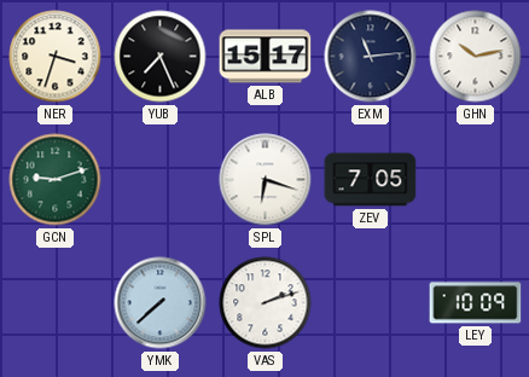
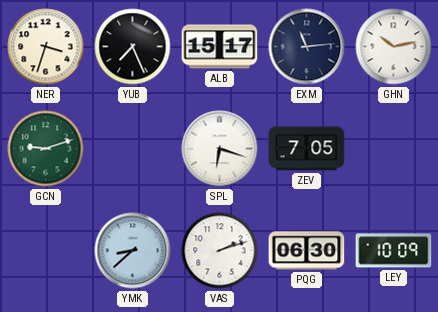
YMK: 7:38 -> 8:38 (133, 251)
PQG: none -> 06:30 (307, 251)
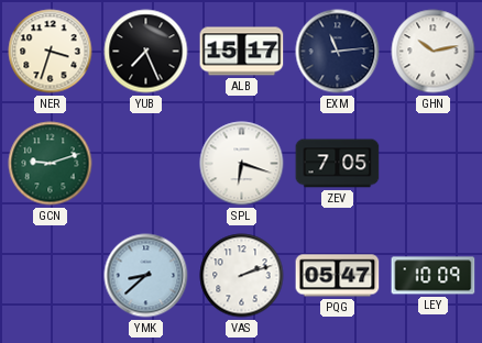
PQG: 06:30 -> 05:47 (338, 276)
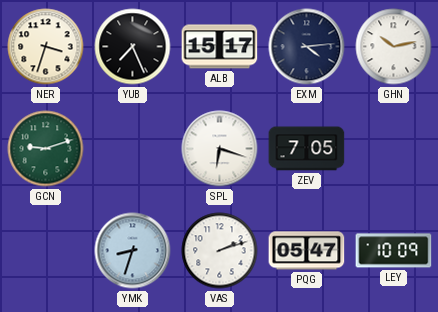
EXM: 11:14 -> 4:14 (307, 47)
YMK: 8:38 -> 8:33 (133, 251)
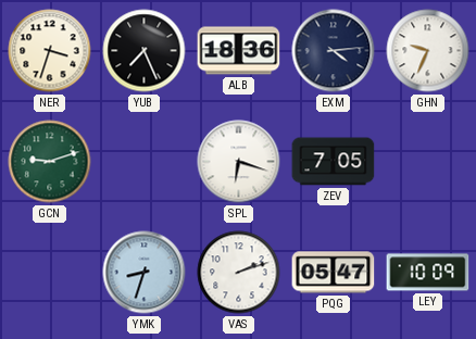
ALB: 15:17 -> 18:36 (239, 51)
GHN: 10:13 -> 9:34 (428, 51)
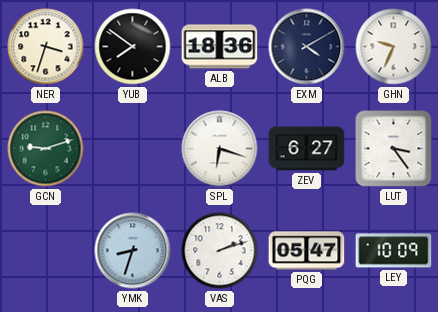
YUB: 7:26 -> 7:51 (133, 47)
EXM: 4:14 -> 4:10 (307, 47)
ZEV: 7:05 -> 6:27 (307, 149)
LUT: none -> 3:24 (394, 149)
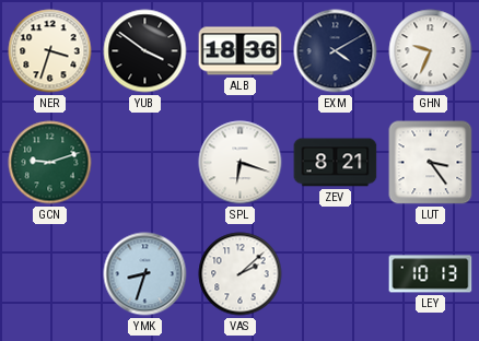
YUB: 7:51 -> 3:51 (145, 51)
ZEV: 6:27 -> 8:21 (336, 163)
VAS: 2:12 -> 2:08 (241, 274)
PQG: 05:47 -> none (307, 251)
LEY: 10:09 -> 10:13 (431, 274)
